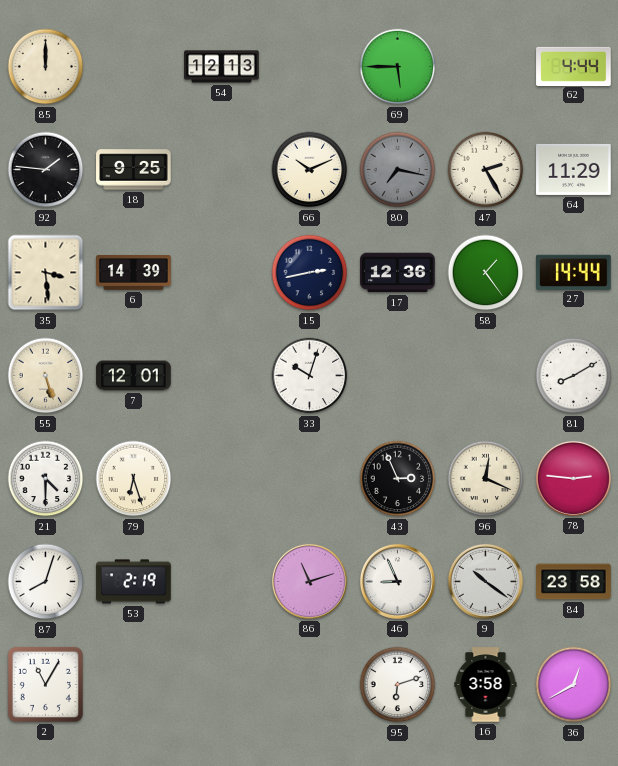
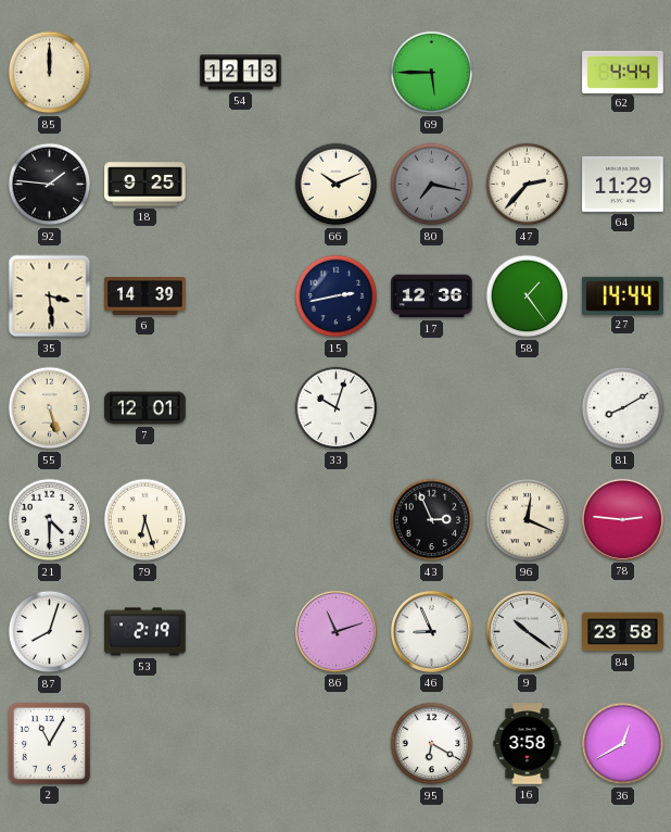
47: 2:25 -> 2:37 (528, 185)
95: 6:12 -> 6:20 (432, 744)
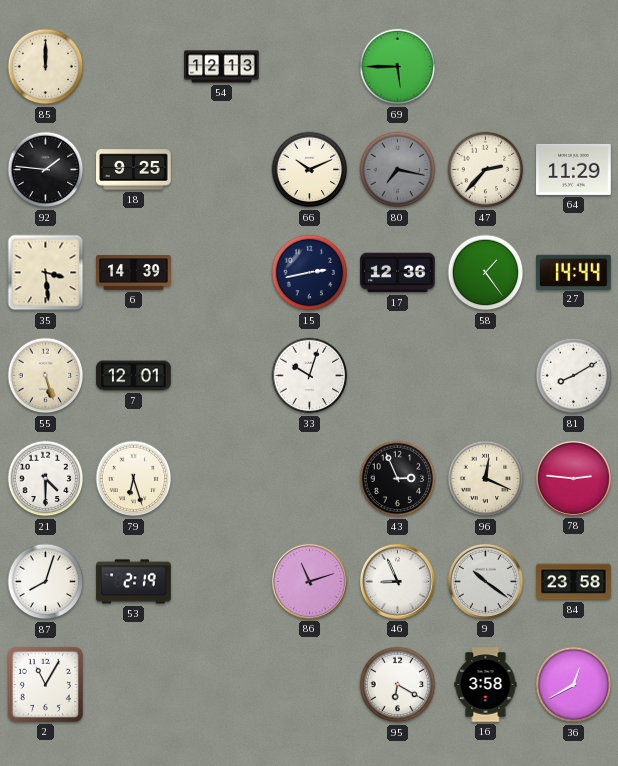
62: 4:44 -> none (623, 72)
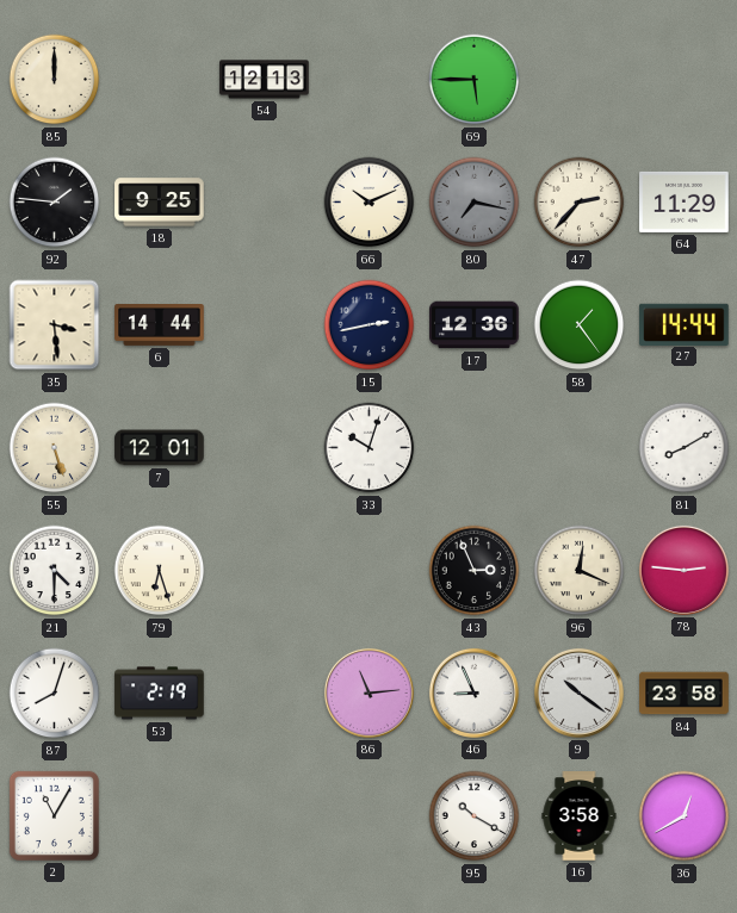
6: 14:39 -> 14:44 (160, 325)
86: 11:12 -> 11:14 (368, 692)
95: 6:20 -> 10:20 (475, 816)
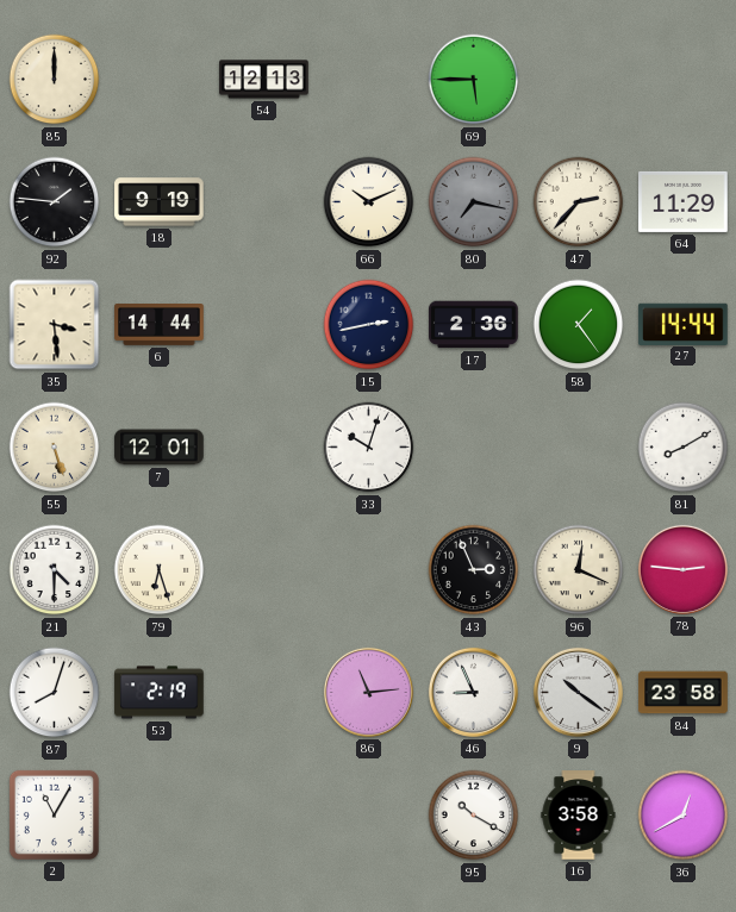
18: 9:25 -> 9:19 (160, 202)
17: 12:36 -> 2:36 (474, 325)
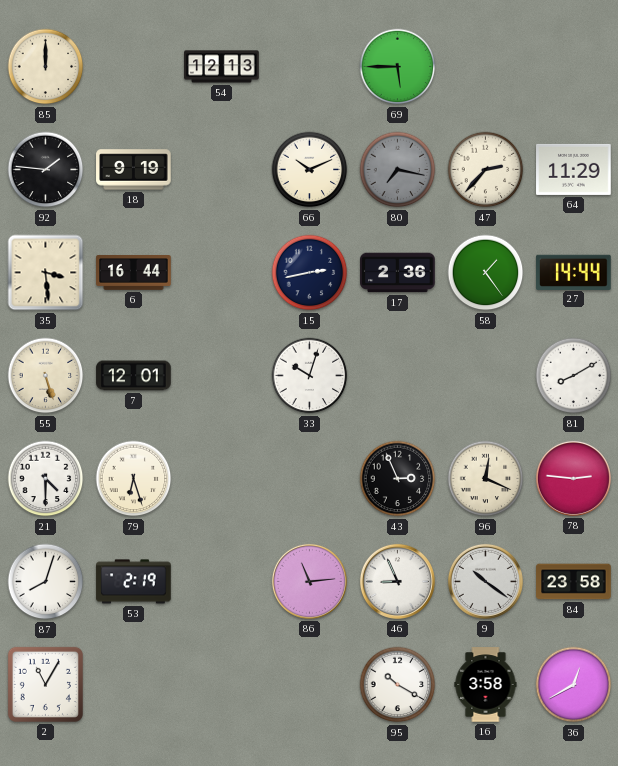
6: 14:44 -> 16:44 (134, 273)
